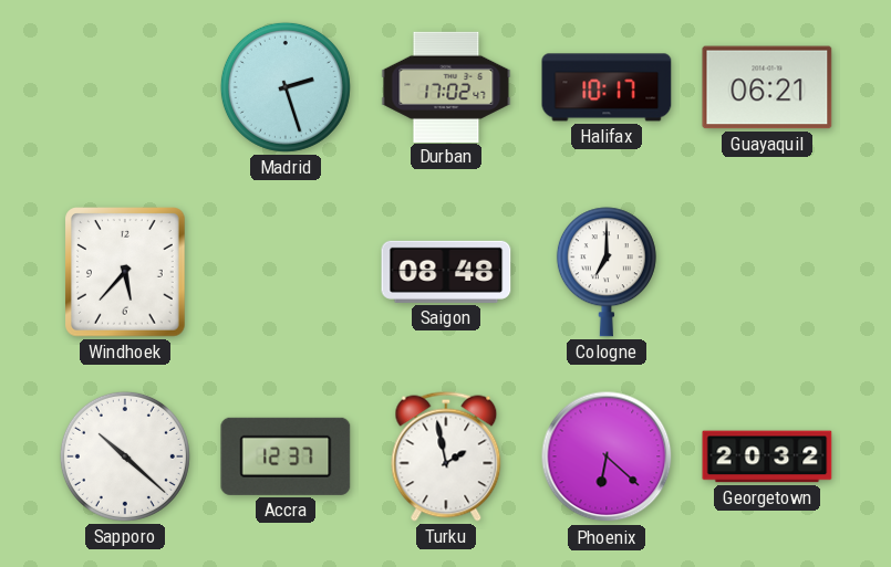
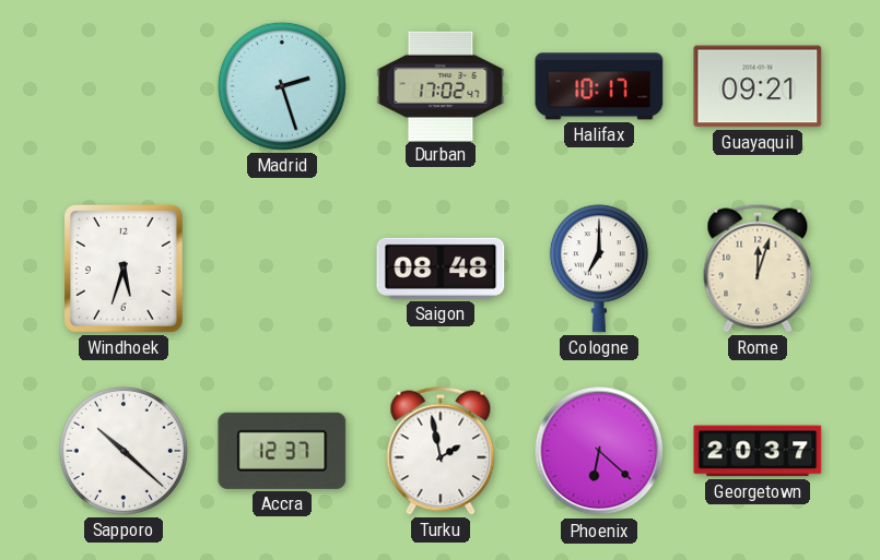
Guayaquil: 06:21 -> 09:21 (758, 86)
Windhoek: 5:37 -> 5:33 (125, 270)
Rome: none -> 12:03 (758, 269)
Georgetown: 20:32 -> 20:37 (758, 451)
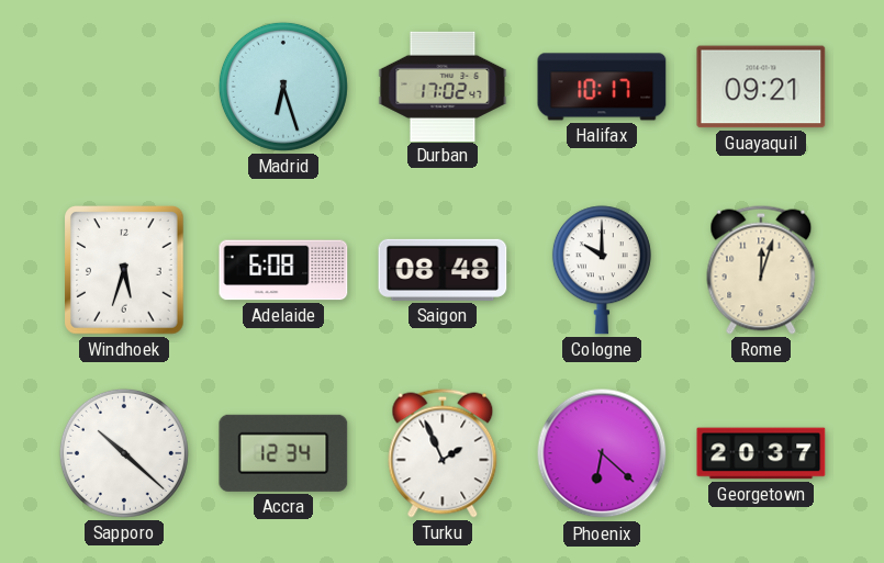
Madrid: 2:27 -> 6:27 (283, 87)
Adelaide: none -> 6:08 (283, 270)
Cologne: 7:00 -> 10:00 (602, 270)
Accra: 12:37 -> 12:34 (283, 453)
Turku: 1:58 -> 1:56 (443, 453)
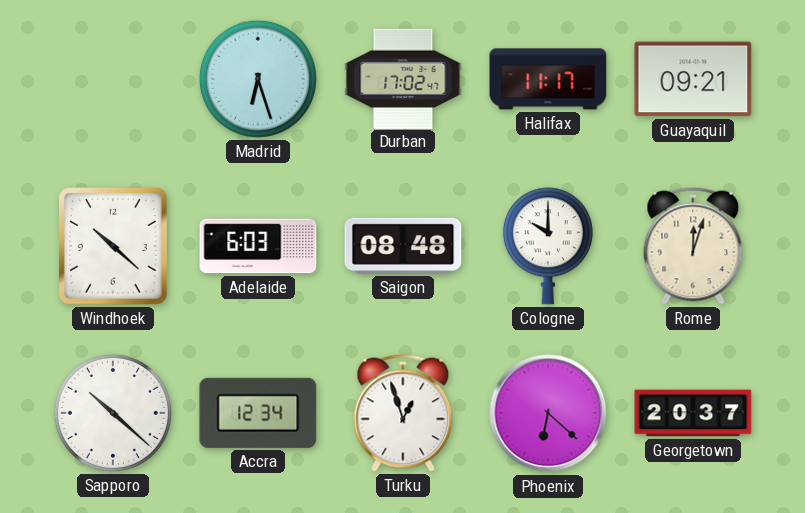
Halifax: 10:17 -> 11:17 (548, 79)
Windhoek: 5:33 -> 10:22 (114, 247)
Adelaide: 6:08 -> 6:03 (258, 246)
Turku: 1:56 -> 12:57 (403, 413)
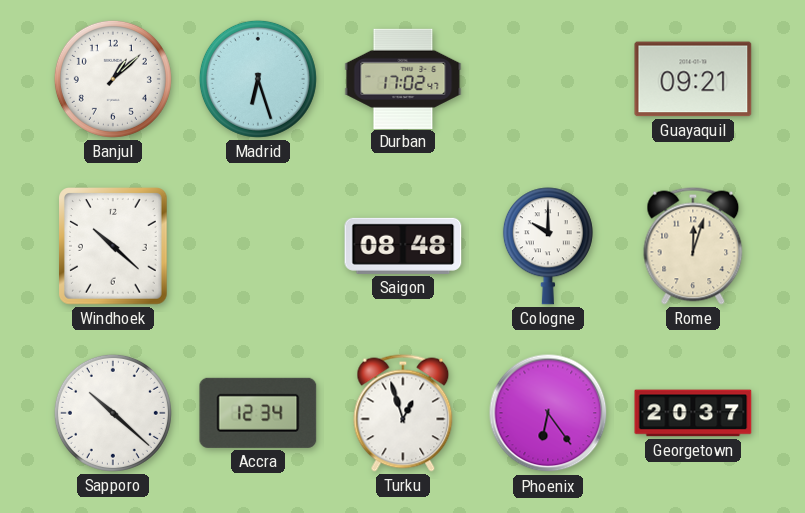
Banjul: none -> 1:08 (113, 79)
Halifax: 11:17 -> none (548, 79)
Adelaide: 6:03 -> none (258, 246)
Phoenix: 6:22 -> 6:24 (548, 413)
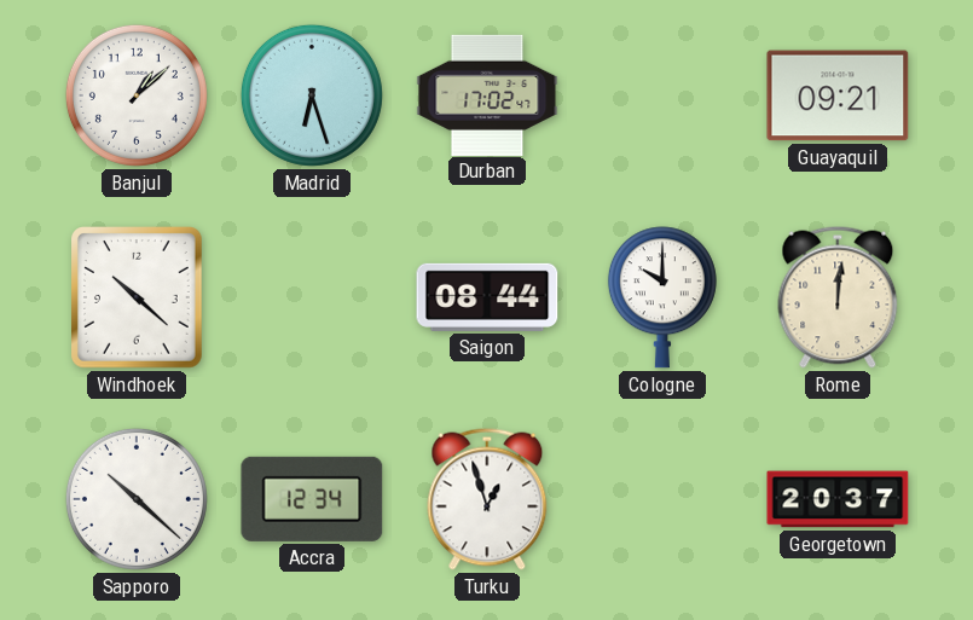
Saigon: 08:48 -> 08:44 (487, 297)
Rome: 12:03 -> 12:01 (838, 297)
Phoenix: 6:24 -> none (548, 413)
